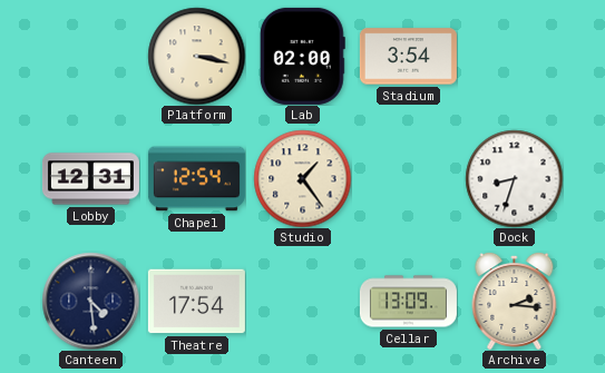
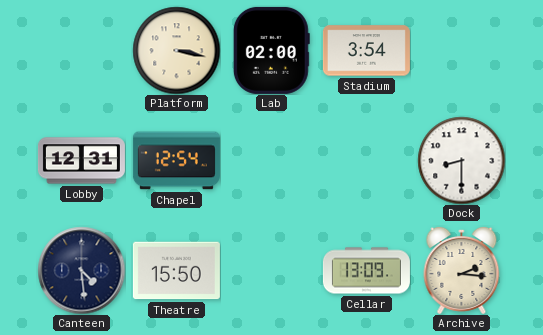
Studio: 1:24 -> none (302, 178)
Dock: 8:33 -> 8:30 (461, 160)
Theatre: 17:54 -> 15:50 (176, 271)
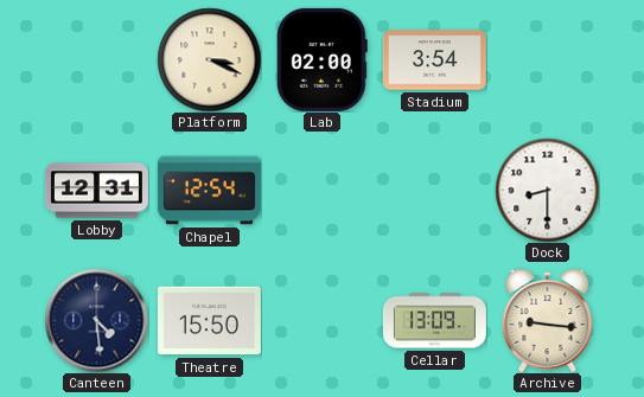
Platform: 3:17 -> 3:19 (209, 59)
Archive: 2:16 -> 9:16 (548, 320)
